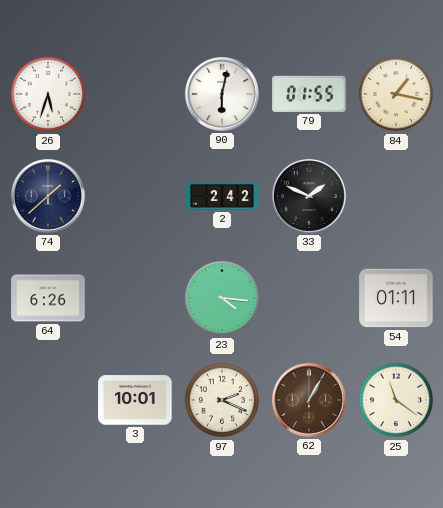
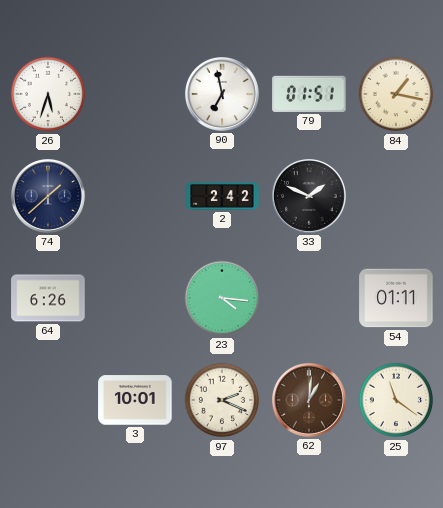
90: 6:02 -> 6:58 (223, 95)
79: 01:55 -> 01:51 (309, 94)
62: 1:05 -> 1:01 (310, 401)
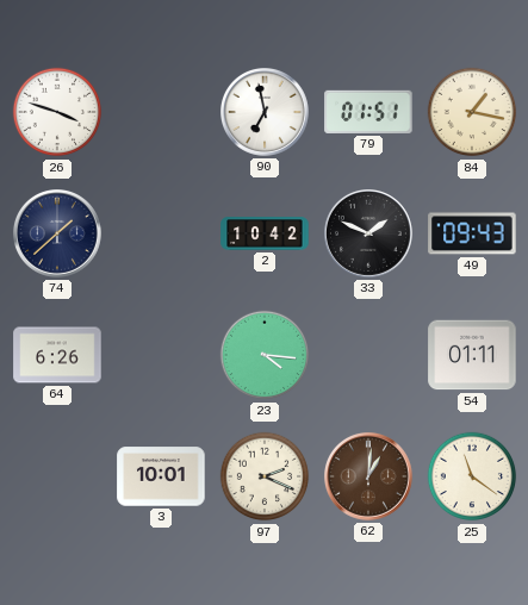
26: 5:33 -> 3:48 (57, 112)
2: 2:42 -> 10:42 (265, 233)
49: none -> 09:43 (472, 233)
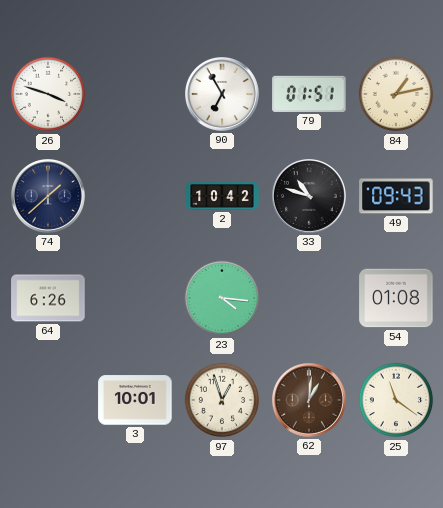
90: 6:58 -> 6:55 (223, 95)
84: 1:17 -> 1:13 (396, 94)
33: 1:49 -> 10:48 (310, 197)
54: 01:11 -> 01:08 (396, 298)
97: 2:19 -> 12:57 (222, 400)
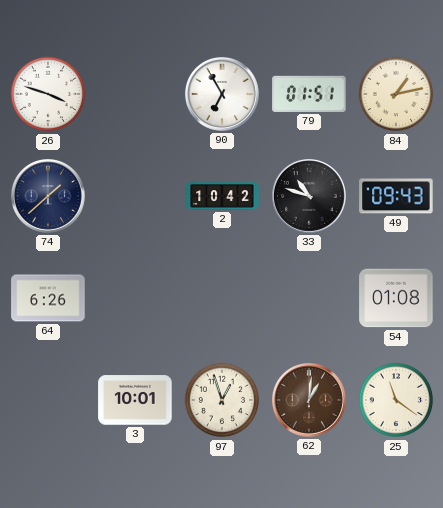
23: 4:16 -> none (222, 298)
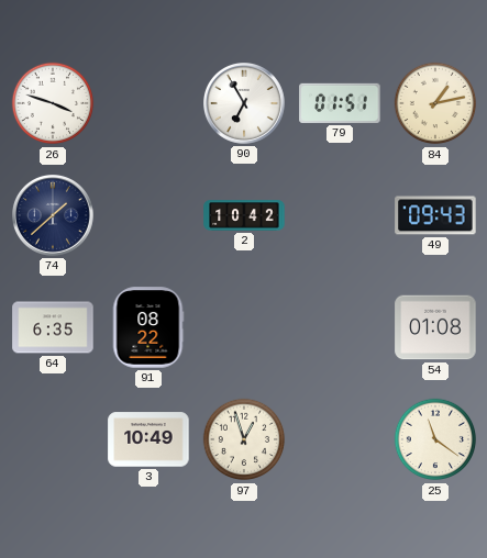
33: 10:48 -> none (310, 197)
64: 6:26 -> 6:35 (53, 327)
91: none -> 08:22 (148, 327)
3: 10:01 -> 10:49 (148, 439)
62: 1:01 -> none (310, 401)
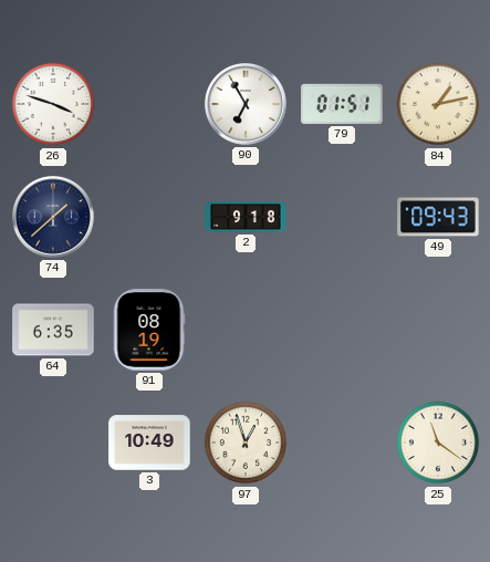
2: 10:42 -> 9:18 (246, 217)
91: 08:22 -> 08:19 (149, 330)
54: 01:08 -> none (435, 327)
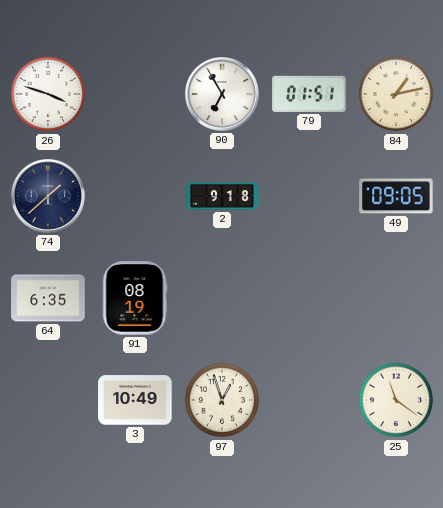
49: 09:43 -> 09:05 (396, 196)
